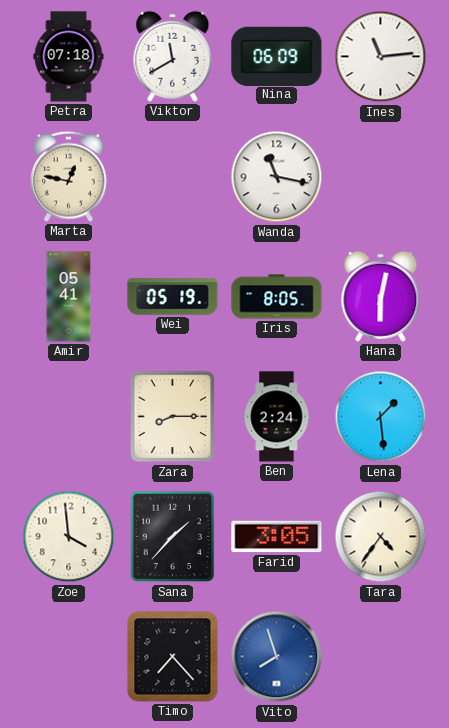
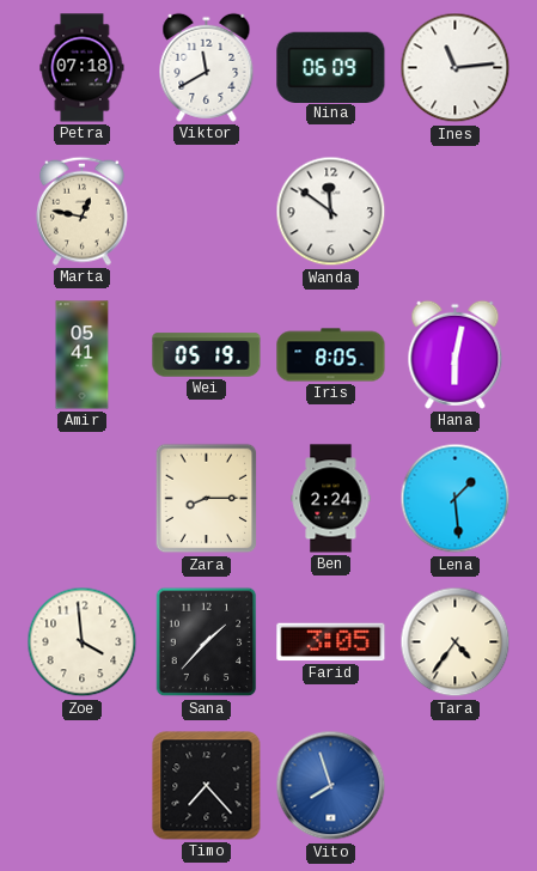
Wanda: 11:17 -> 11:51 (331, 212)
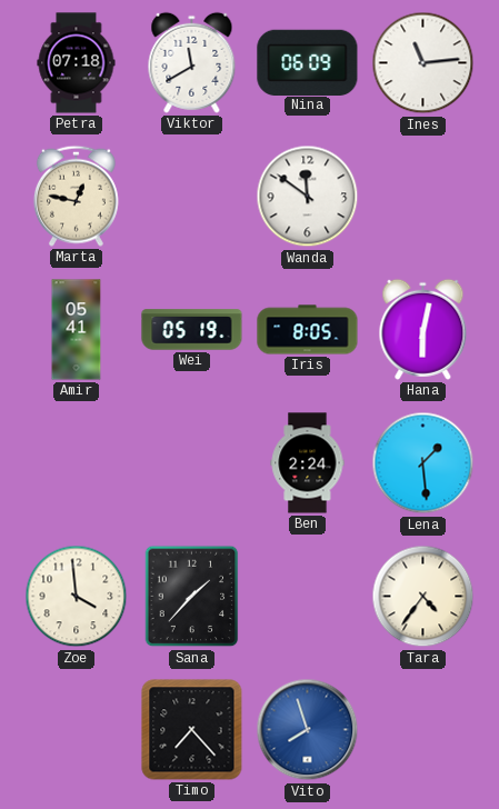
Zara: 8:15 -> none (207, 499)
Farid: 3:05 -> none (331, 642)
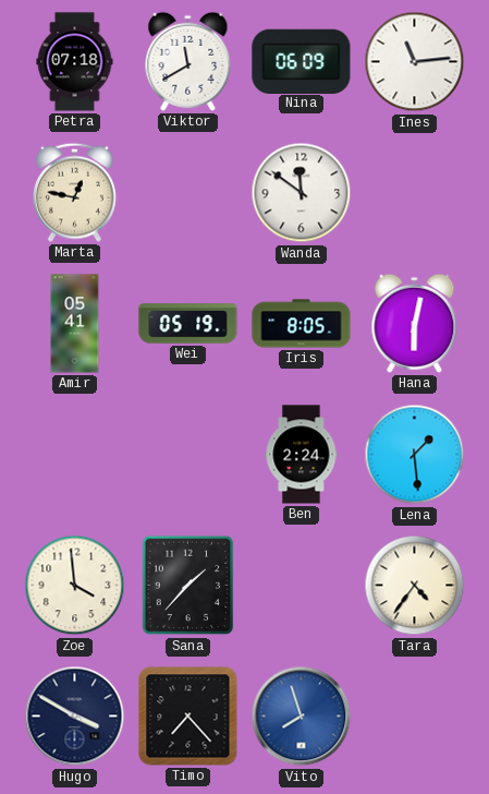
Hugo: none -> 3:50 (75, 717)
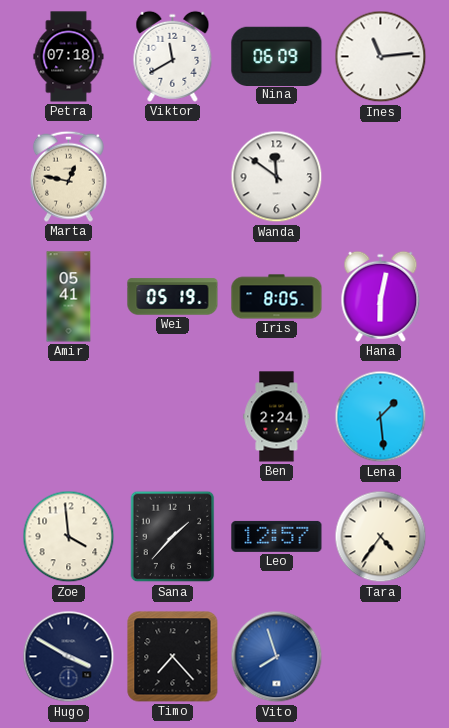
Leo: none -> 12:57 (277, 536)
